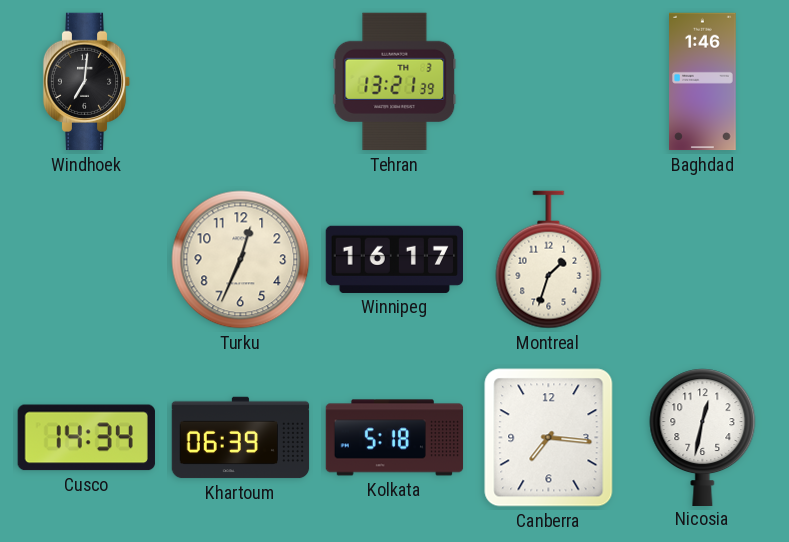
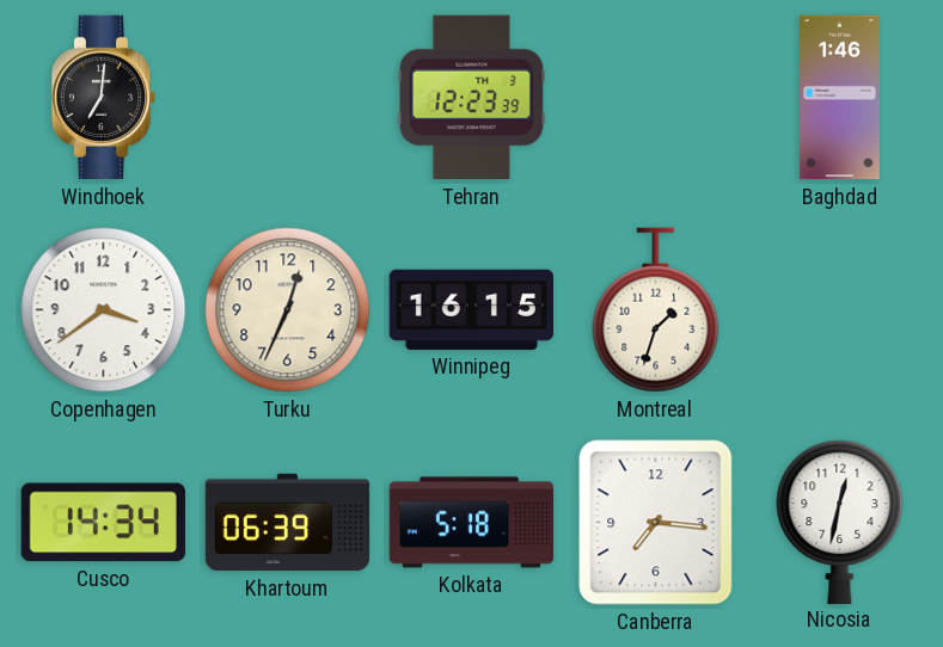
Tehran: 13:21 -> 12:23 (472, 98)
Copenhagen: none -> 3:39 (104, 310)
Winnipeg: 16:17 -> 16:15 (471, 309)
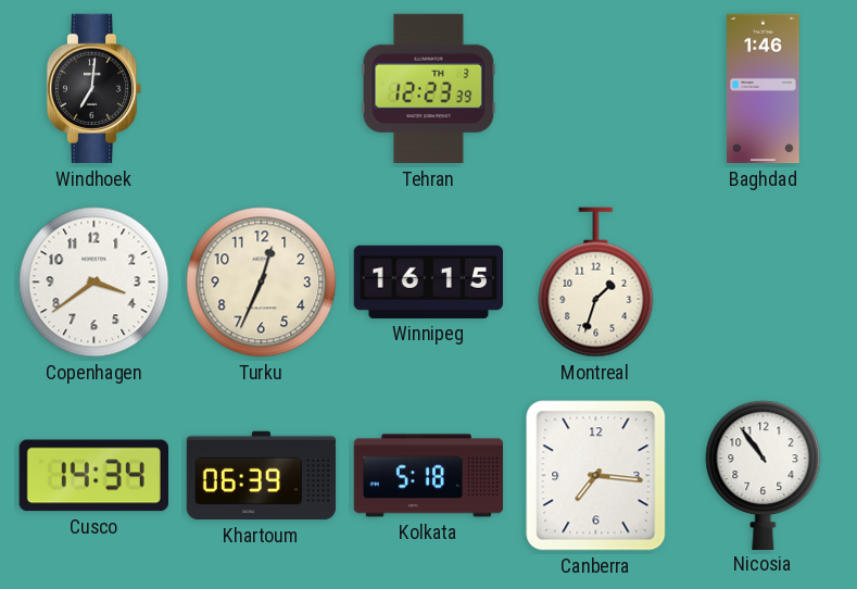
Nicosia: 12:32 -> 10:54 (764, 475)
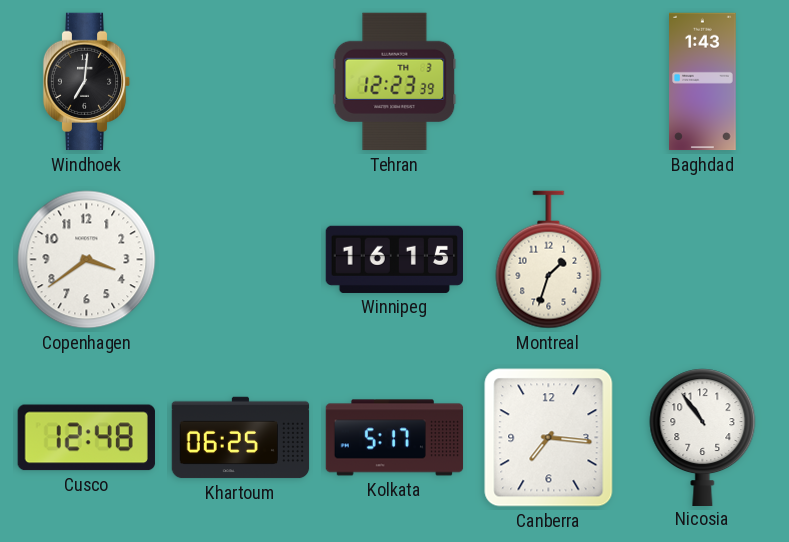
Baghdad: 1:46 -> 1:43 (703, 82)
Turku: 12:34 -> none (262, 283)
Cusco: 14:34 -> 12:48 (86, 438)
Khartoum: 06:39 -> 06:25 (241, 438)
Kolkata: 5:18 -> 5:17 (395, 438)
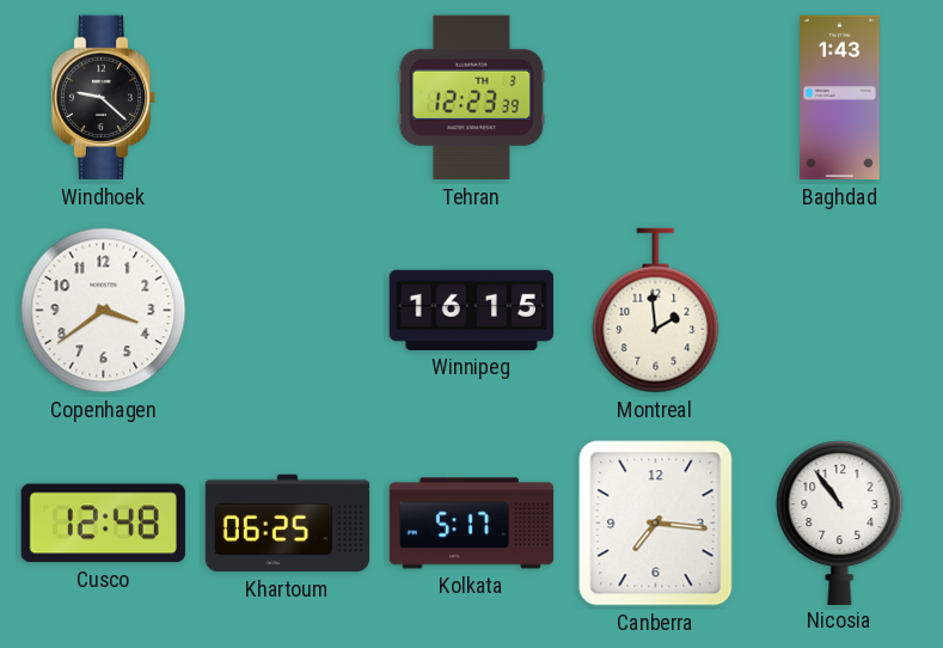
Windhoek: 7:01 -> 9:22 (104, 98)
Montreal: 1:33 -> 1:59 (656, 311)
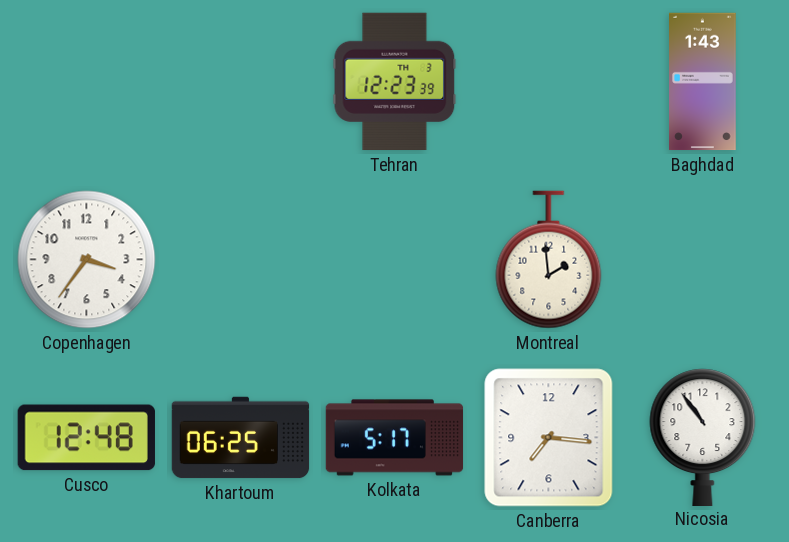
Windhoek: 9:22 -> none (104, 98)
Copenhagen: 3:39 -> 3:36 (87, 260)
Winnipeg: 16:15 -> none (471, 310)
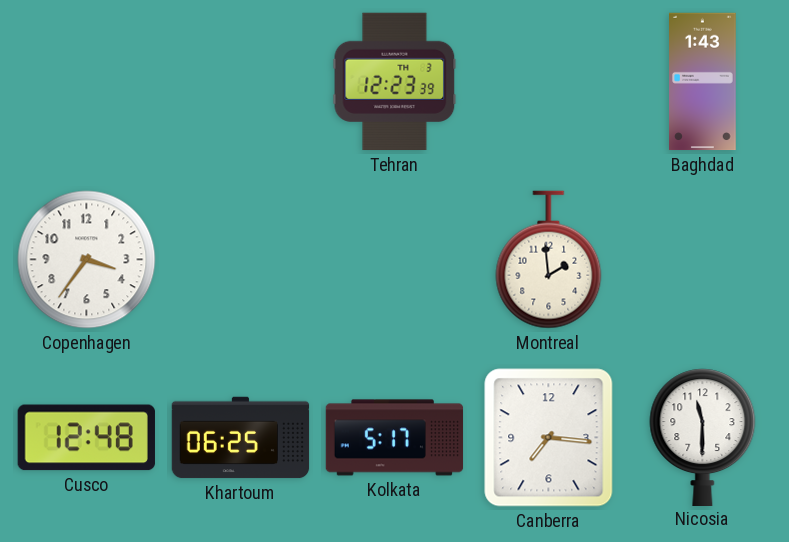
Nicosia: 10:54 -> 11:30 (703, 437)
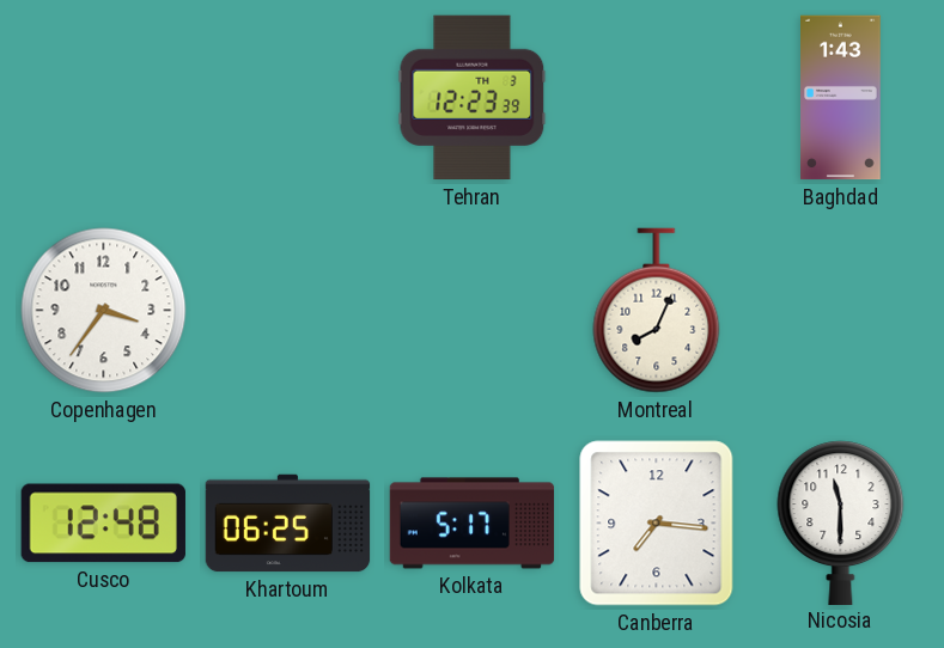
Montreal: 1:59 -> 8:04 (657, 311)
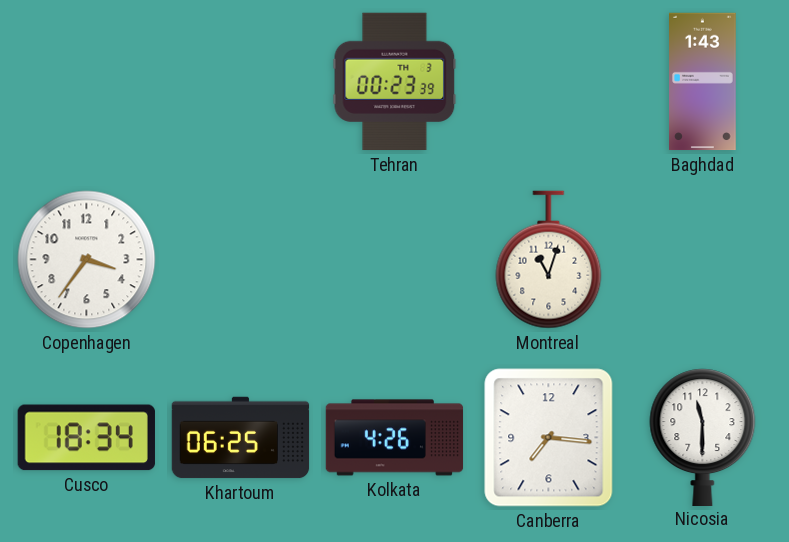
Tehran: 12:23 -> 00:23 (395, 82)
Montreal: 8:04 -> 11:03 (549, 260)
Cusco: 12:48 -> 18:34 (86, 438)
Kolkata: 5:17 -> 4:26 (395, 438)
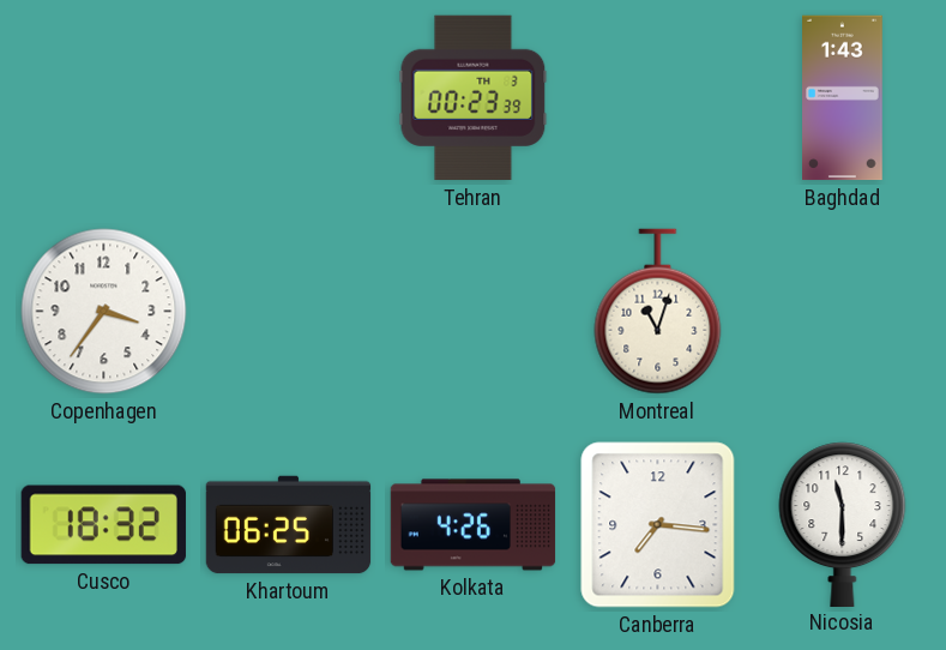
Cusco: 18:34 -> 18:32 (103, 525)
